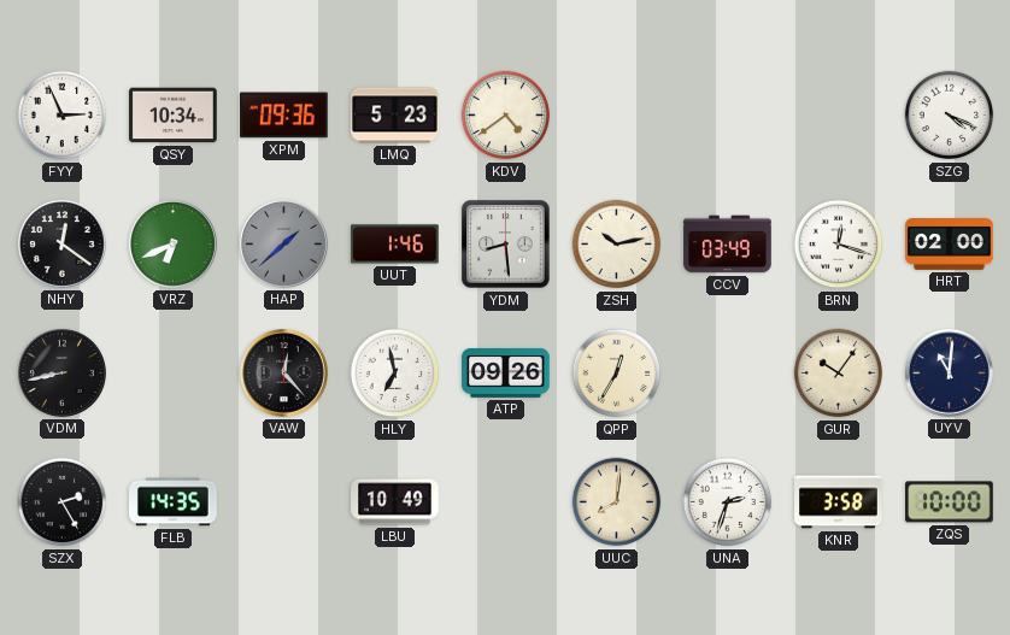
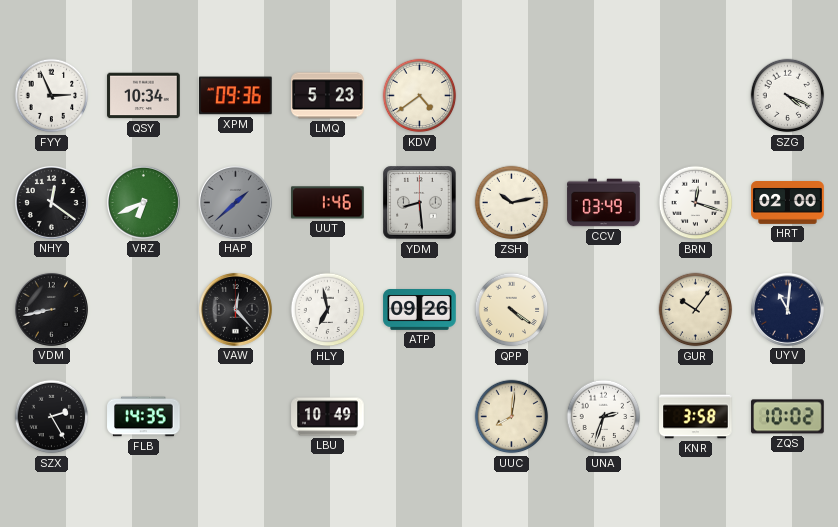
QPP: 12:35 -> 4:21 (512, 310)
ZQS: 10:00 -> 10:02 (788, 417)
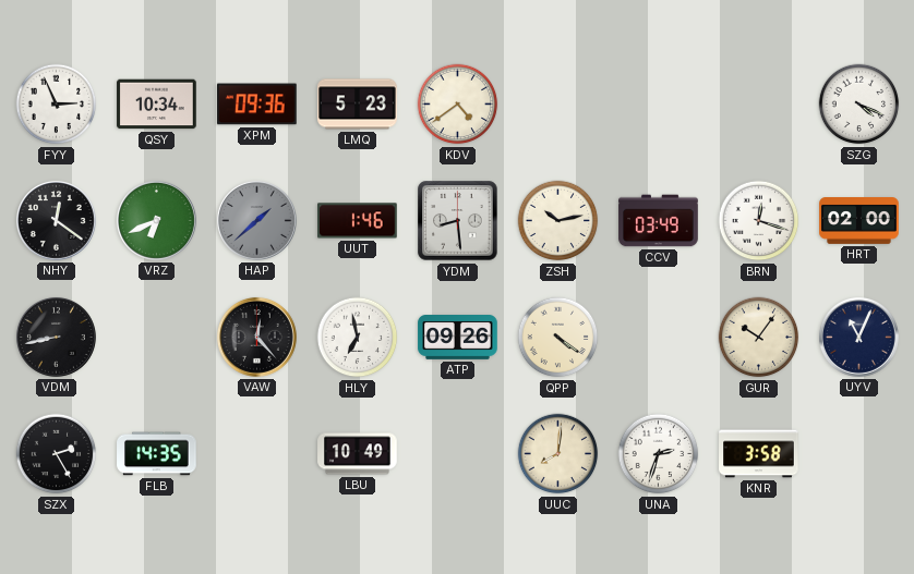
UYV: 11:01 -> 11:04 (858, 337)
ZQS: 10:02 -> none (788, 417)
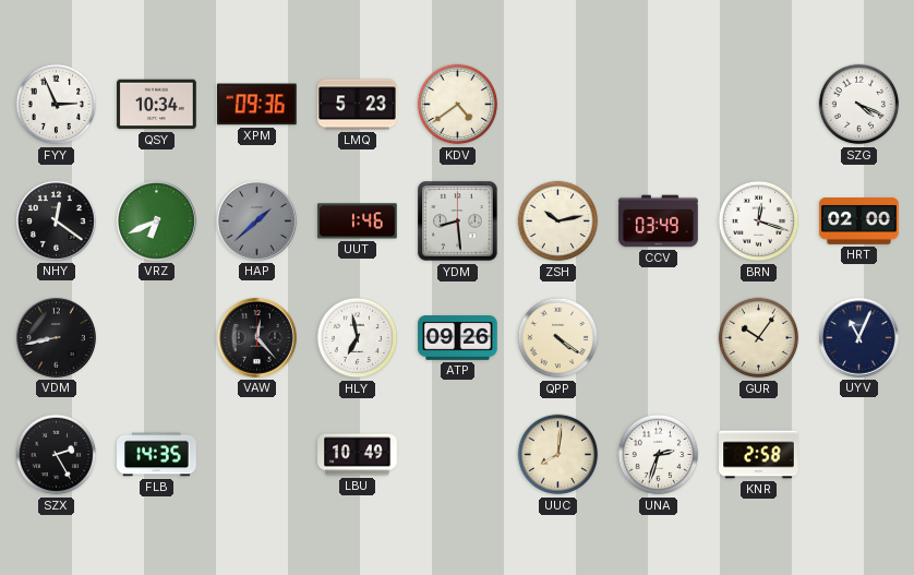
KNR: 3:58 -> 2:58 (759, 455)
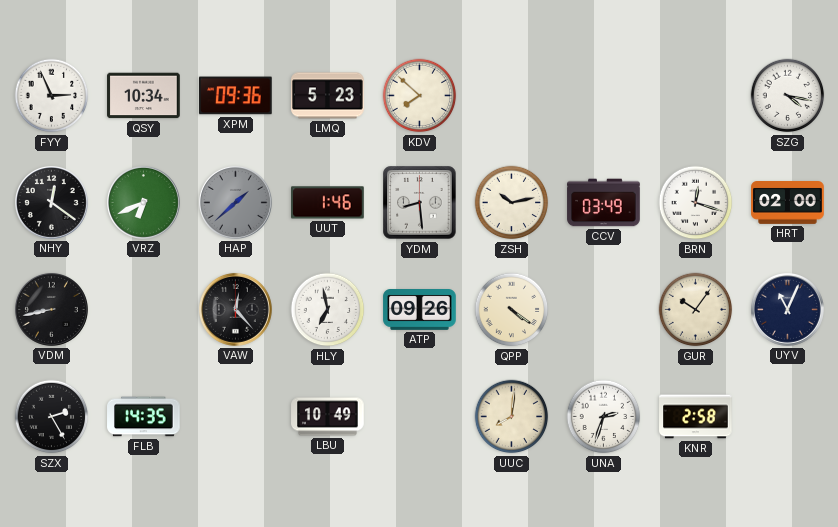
KDV: 4:39 -> 7:52 (420, 96)
SZG: 4:19 -> 4:17 (788, 96)
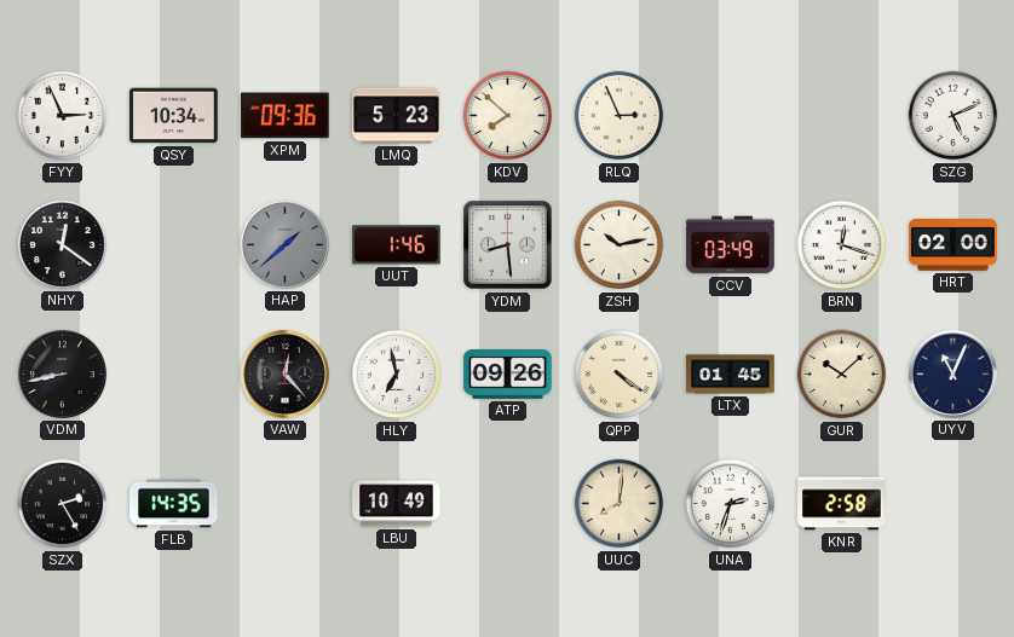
RLQ: none -> 2:56 (620, 116)
SZG: 4:17 -> 5:11 (953, 116)
VRZ: 6:41 -> none (143, 202)
LTX: none -> 01:45 (731, 375)
GUR: 10:06 -> 10:08 (842, 375)
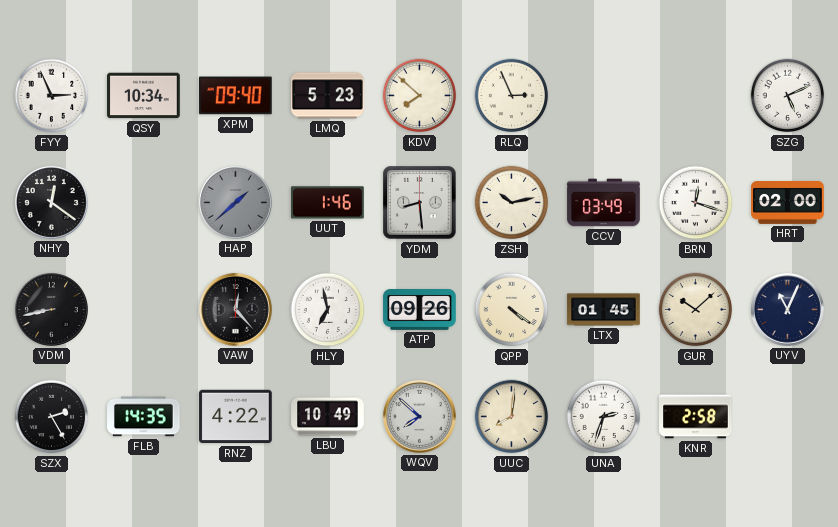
XPM: 09:36 -> 09:40 (236, 96)
RNZ: none -> 4:22 (236, 417)
WQV: none -> 7:52 (419, 416)
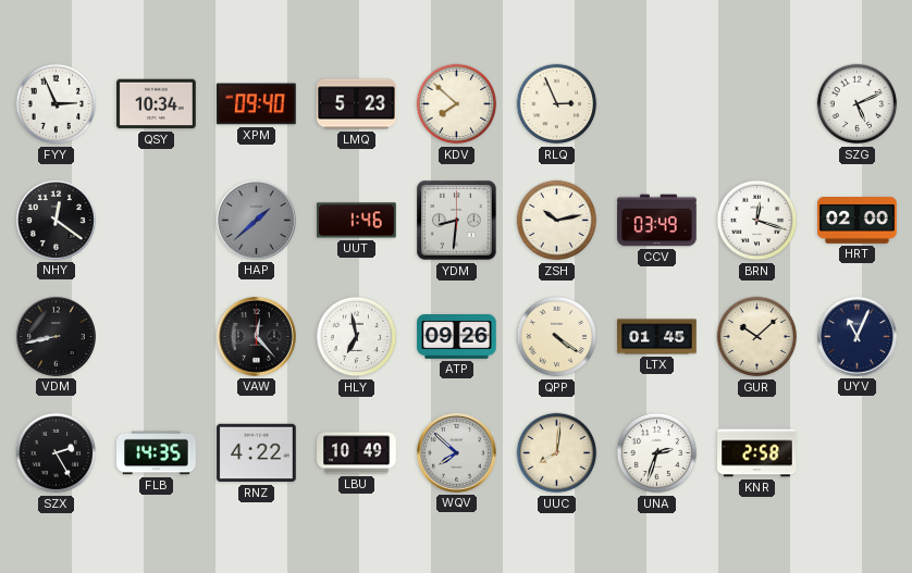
YDM: 8:29 -> 8:31 (457, 221)
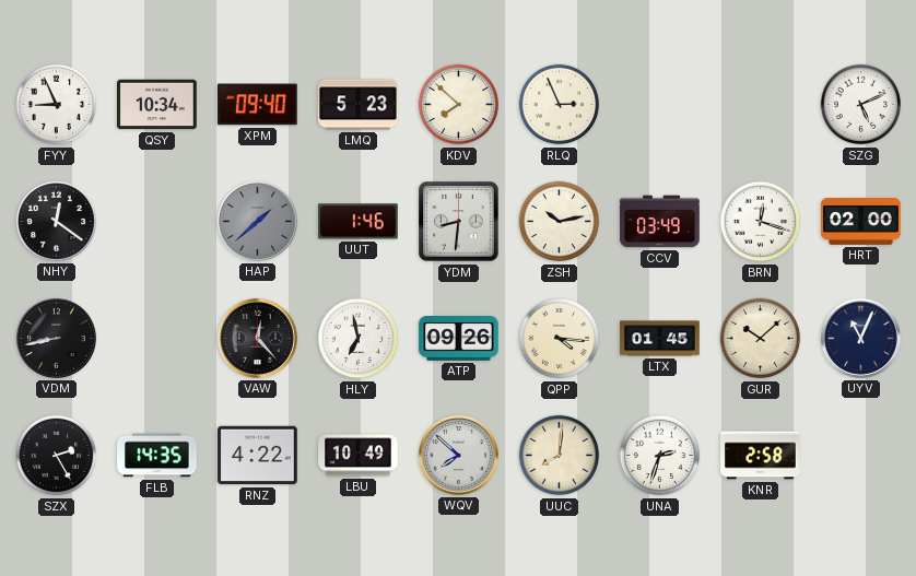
FYY: 2:56 -> 8:56 (57, 105)
QPP: 4:21 -> 4:16 (560, 339)
